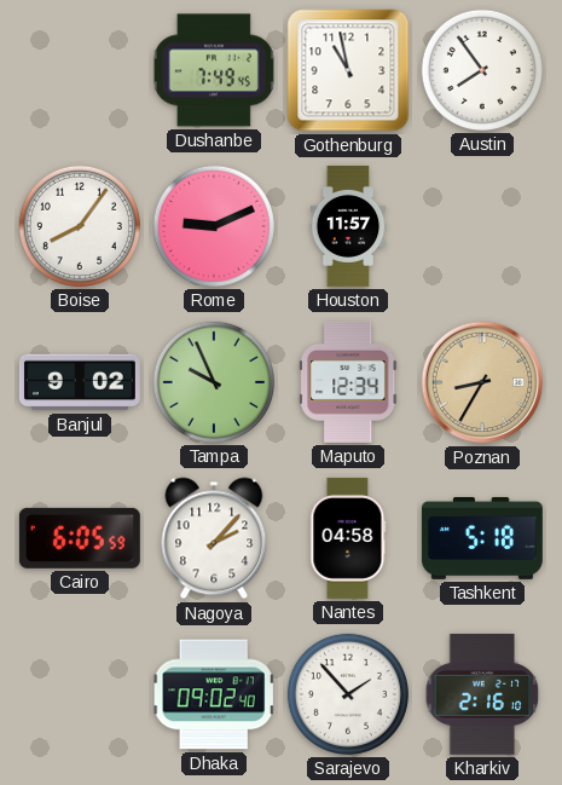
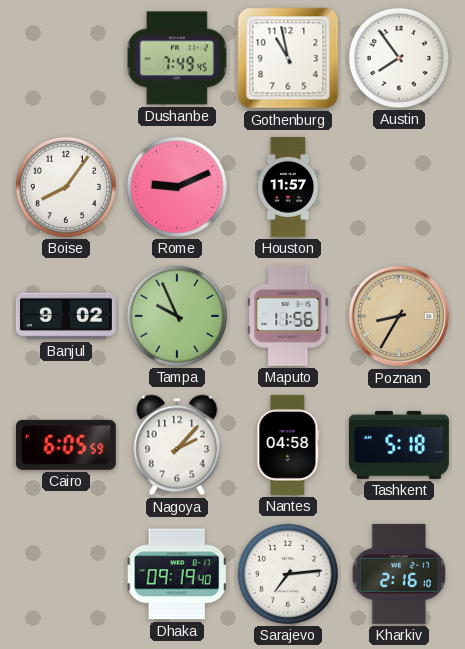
Maputo: 12:34 -> 11:56 (289, 316)
Dhaka: 09:02 -> 09:19 (177, 574)
Sarajevo: 1:53 -> 7:14 (288, 574)
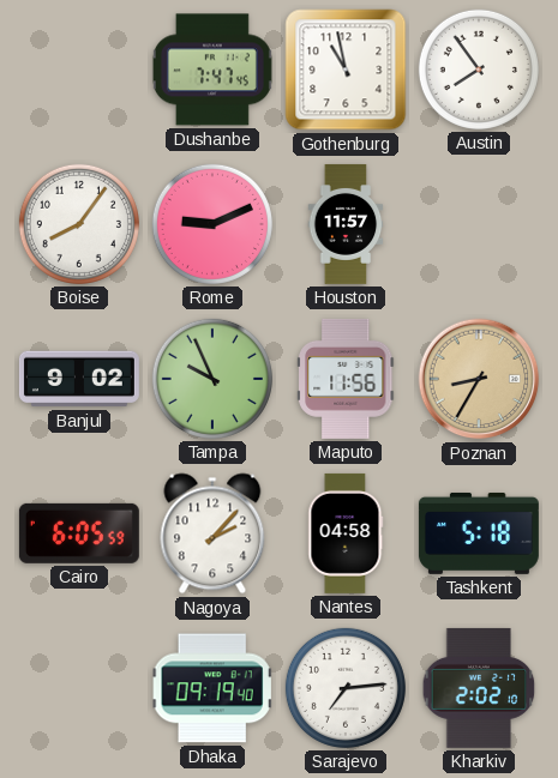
Dushanbe: 7:49 -> 7:47 (212, 70)
Kharkiv: 2:16 -> 2:02 (479, 688)
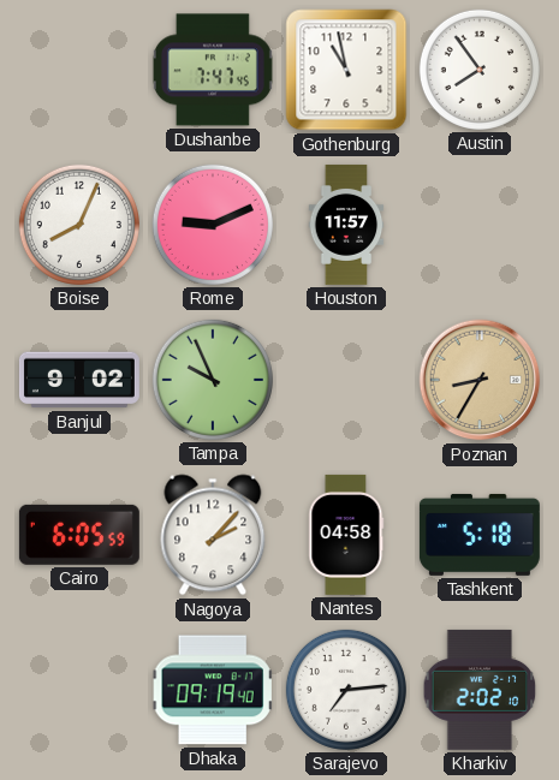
Boise: 8:06 -> 8:04 (79, 225)
Maputo: 11:56 -> none (347, 379)
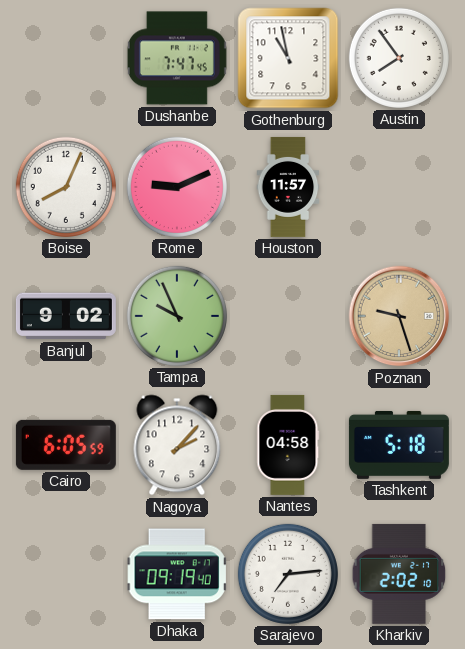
Poznan: 8:35 -> 9:27 (399, 316)
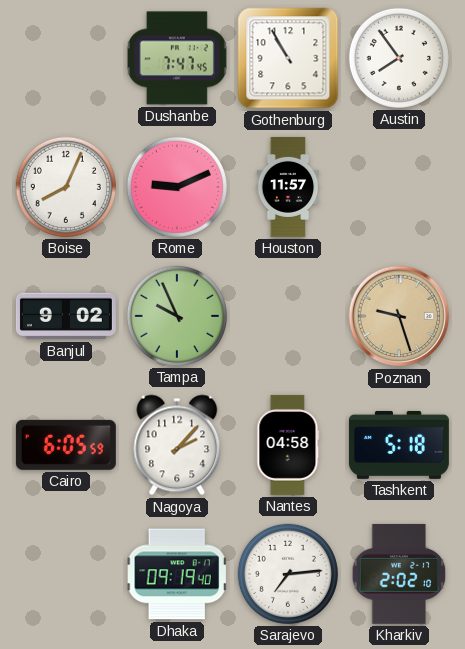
Gothenburg: 10:58 -> 10:55 (288, 58)
